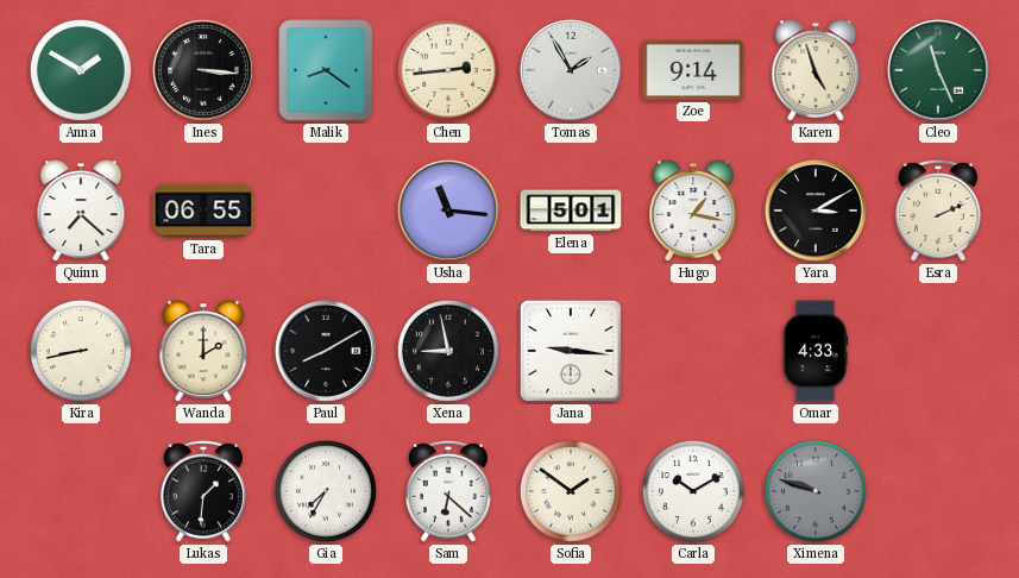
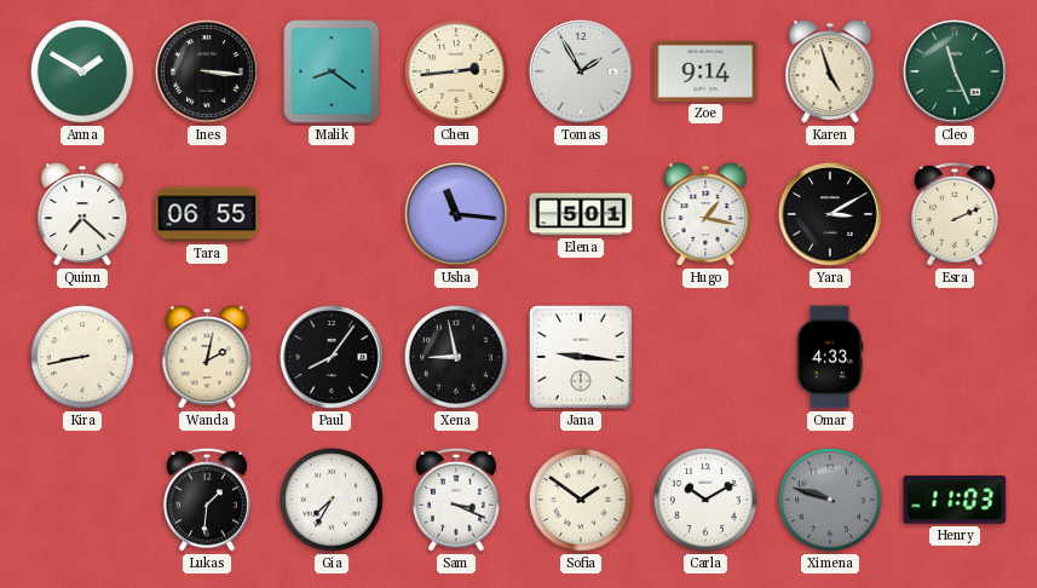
Wanda: 2:00 -> 2:02 (207, 357)
Paul: 8:10 -> 8:06 (332, 357)
Sam: 6:22 -> 3:19 (456, 500)
Henry: none -> 11:03 (955, 500)
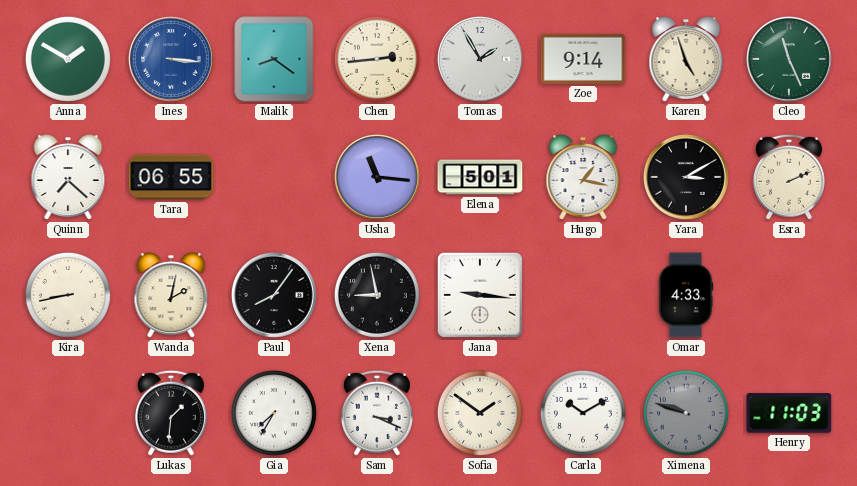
Ines dial: black -> blue (171, 59)
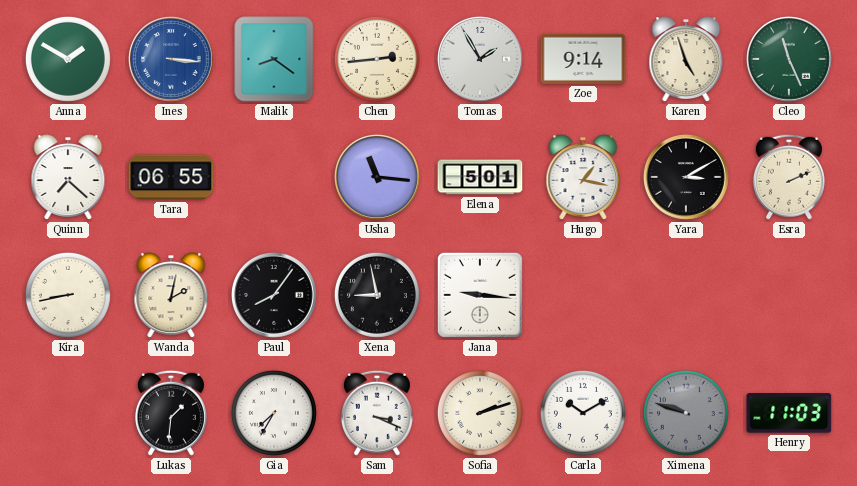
Omar: 4:33 -> none (686, 295)
Sofia: 1:51 -> 2:12 (480, 413)
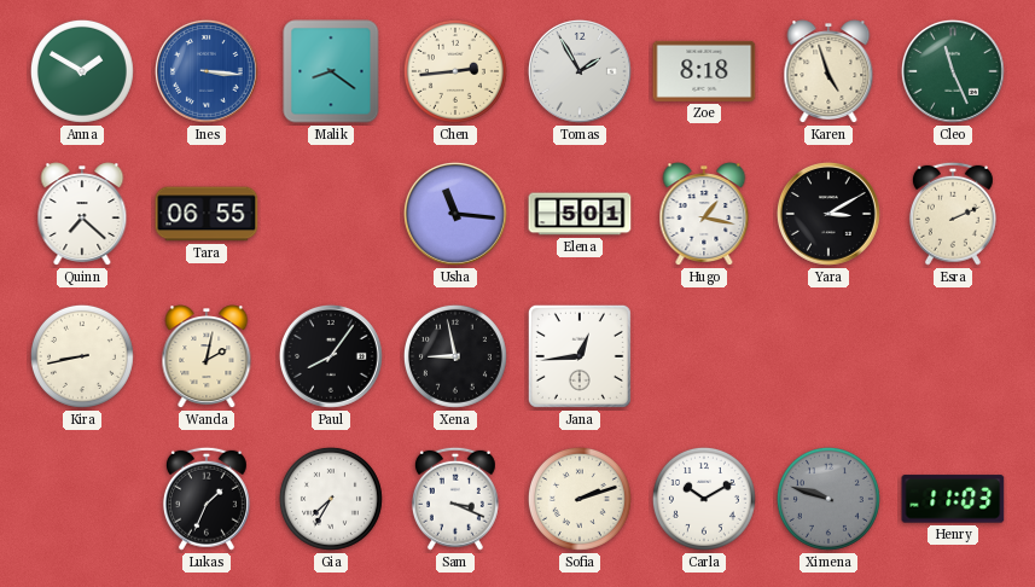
Zoe: 9:14 -> 8:18 (704, 71)
Jana: 9:16 -> 12:44 (580, 356)
Lukas: 1:31 -> 1:34 (207, 499)
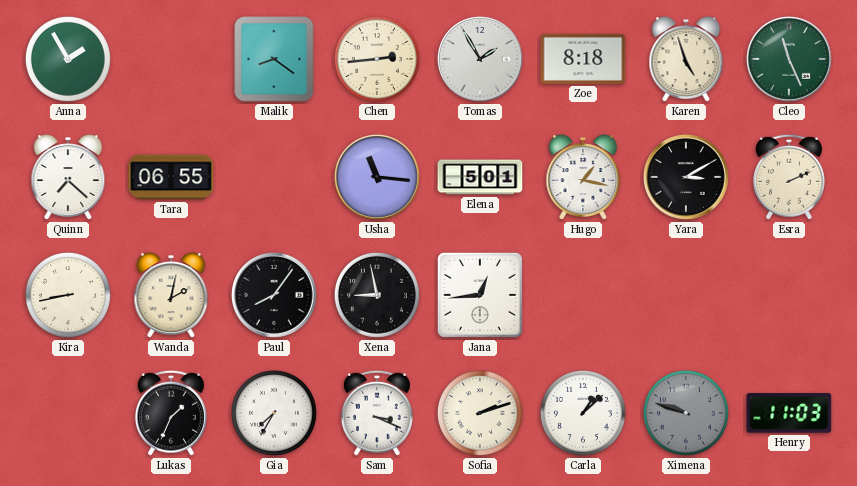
Anna: 1:50 -> 1:55 (68, 59)
Ines: 3:16 -> none (207, 71)
Carla: 10:10 -> 1:08 (583, 413)
